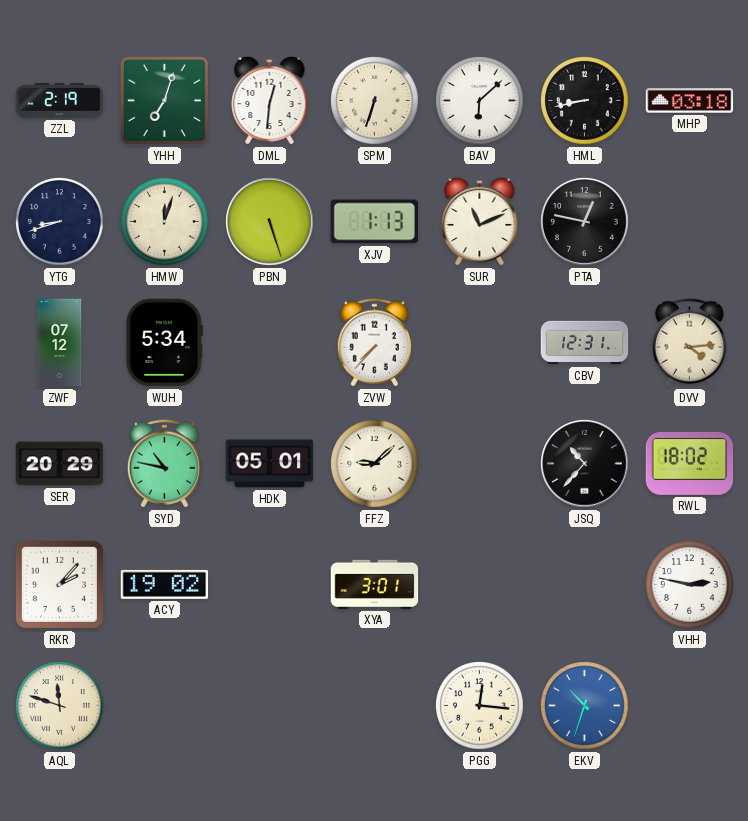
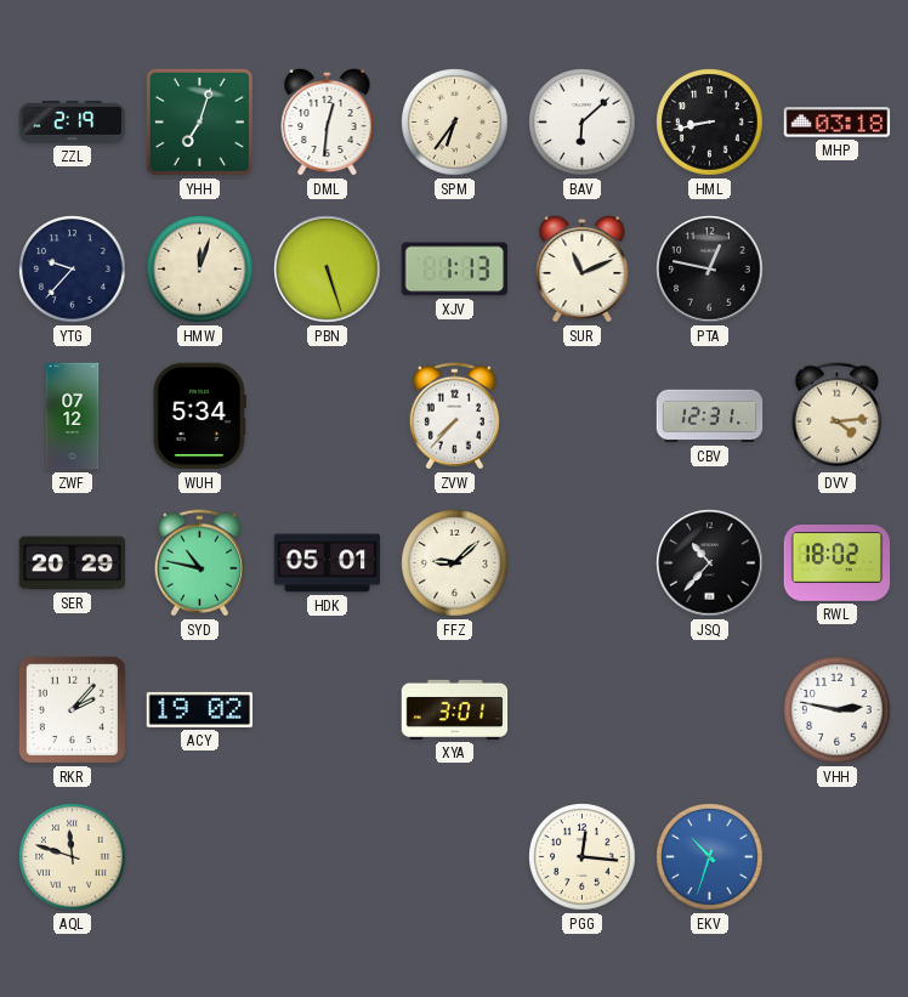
SPM: 6:33 -> 6:36 (455, 123)
YTG: 8:42 -> 9:37 (73, 270)
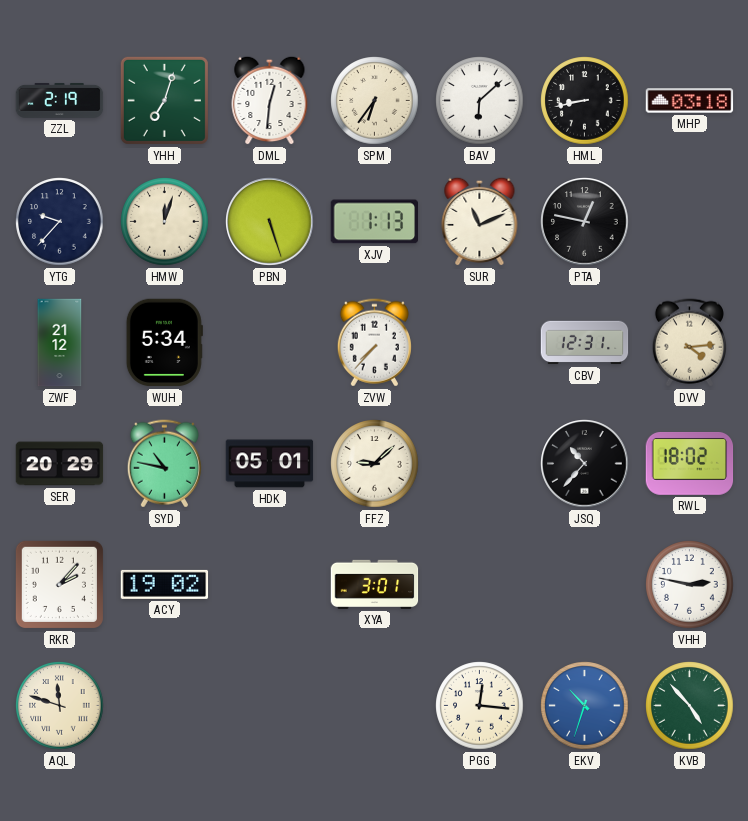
ZWF: 07:12 -> 21:12 (60, 343)
KVB: none -> 4:53 (690, 706)
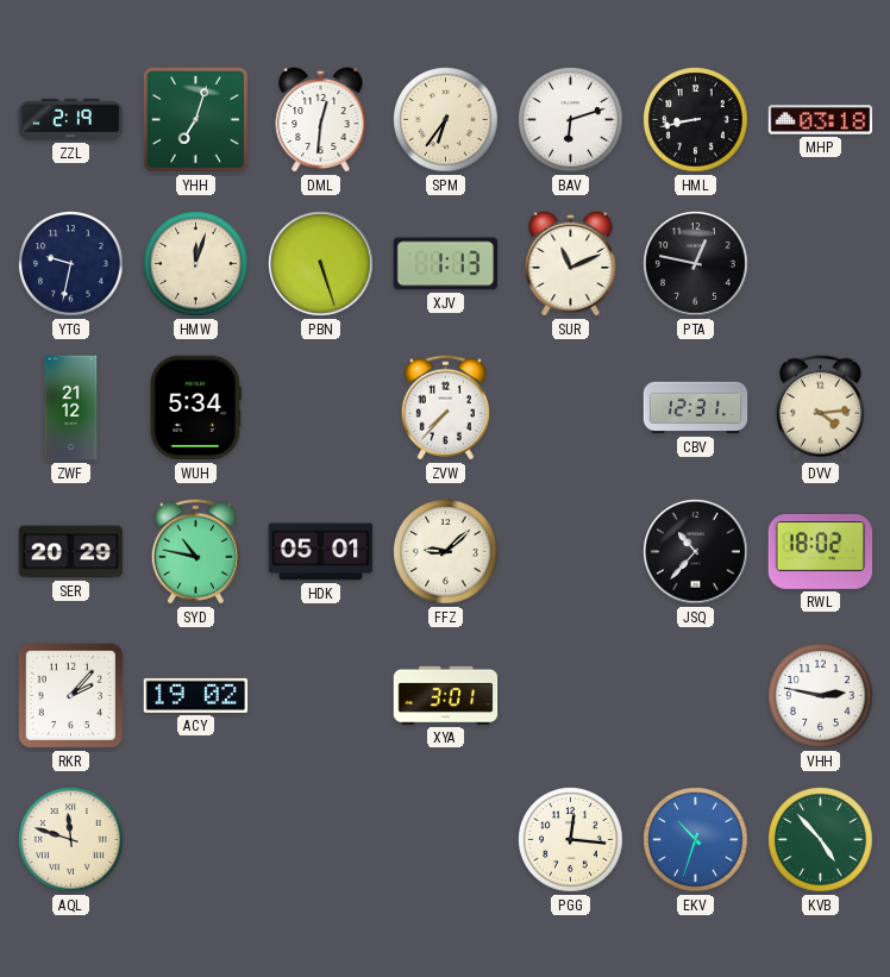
BAV: 6:08 -> 6:12 (571, 120)
YTG: 9:37 -> 9:32 (71, 264)
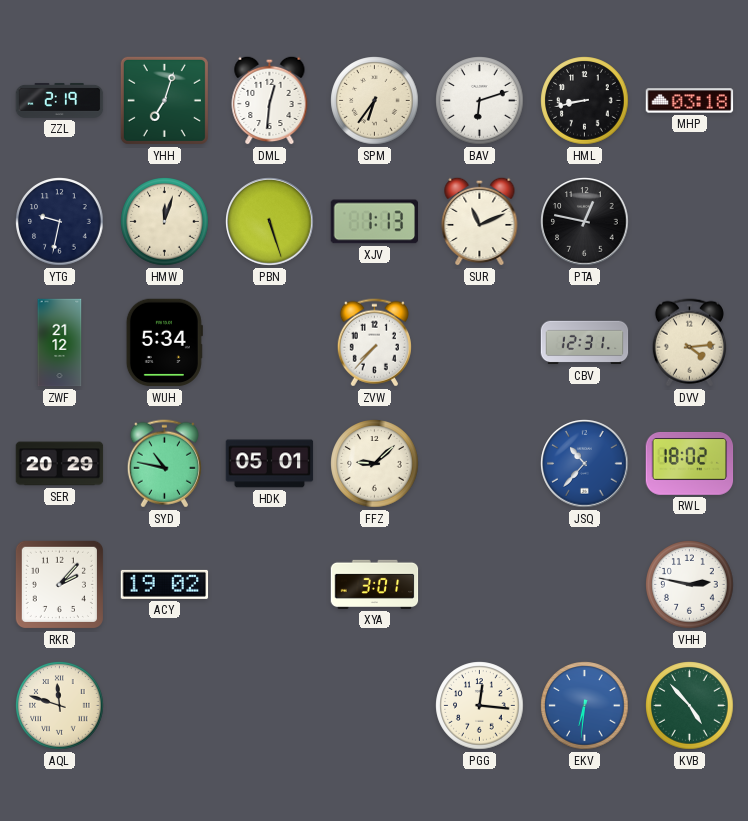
JSQ dial: black -> blue (585, 464)
EKV: 10:33 -> 6:31 (585, 706)
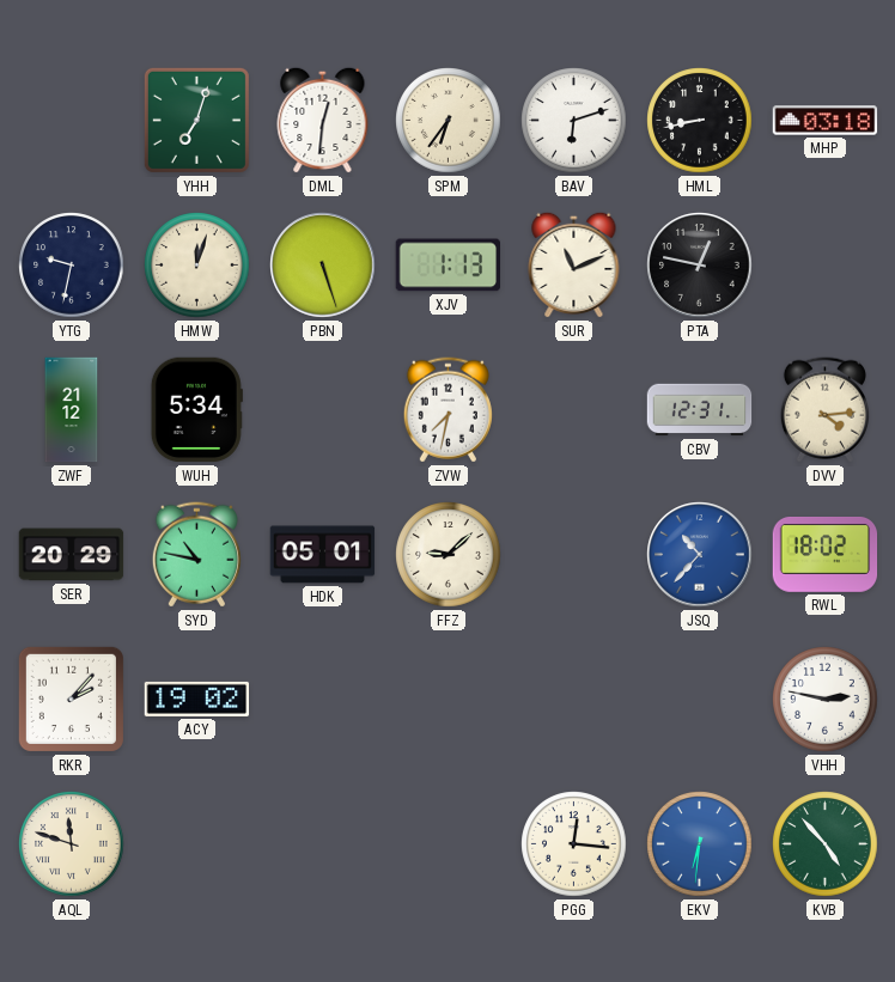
ZZL: 2:19 -> none (60, 100)
ZVW: 7:37 -> 7:32 (447, 410)
XYA: 3:01 -> none (375, 584)
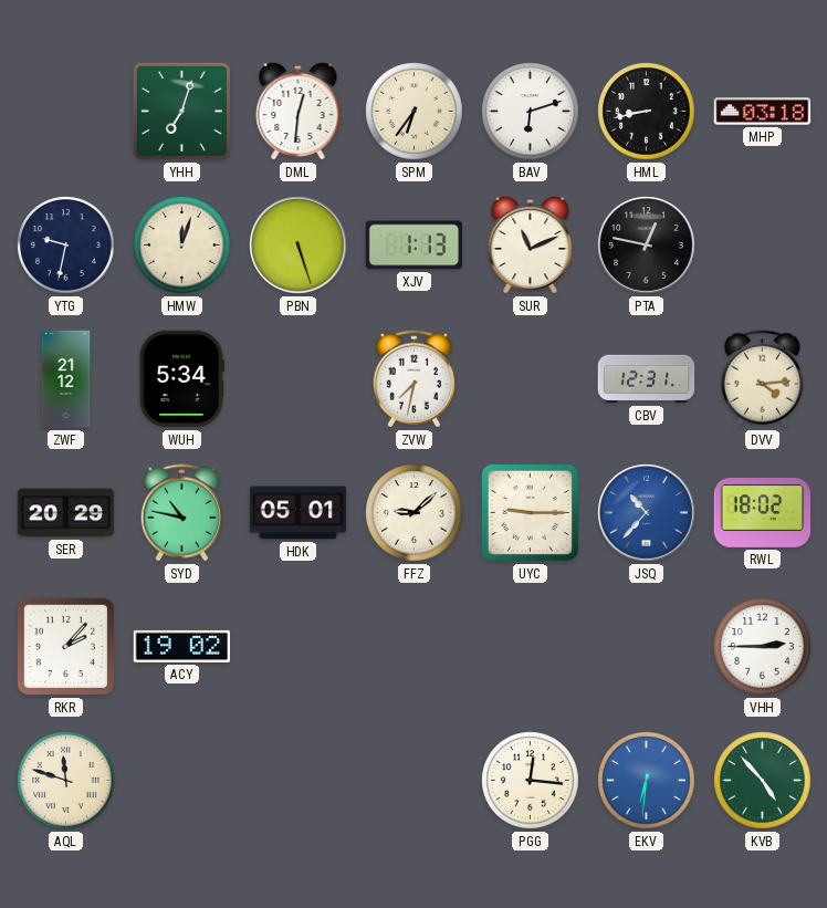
UYC: none -> 9:15 (530, 512)
VHH: 2:47 -> 2:45 (763, 647)
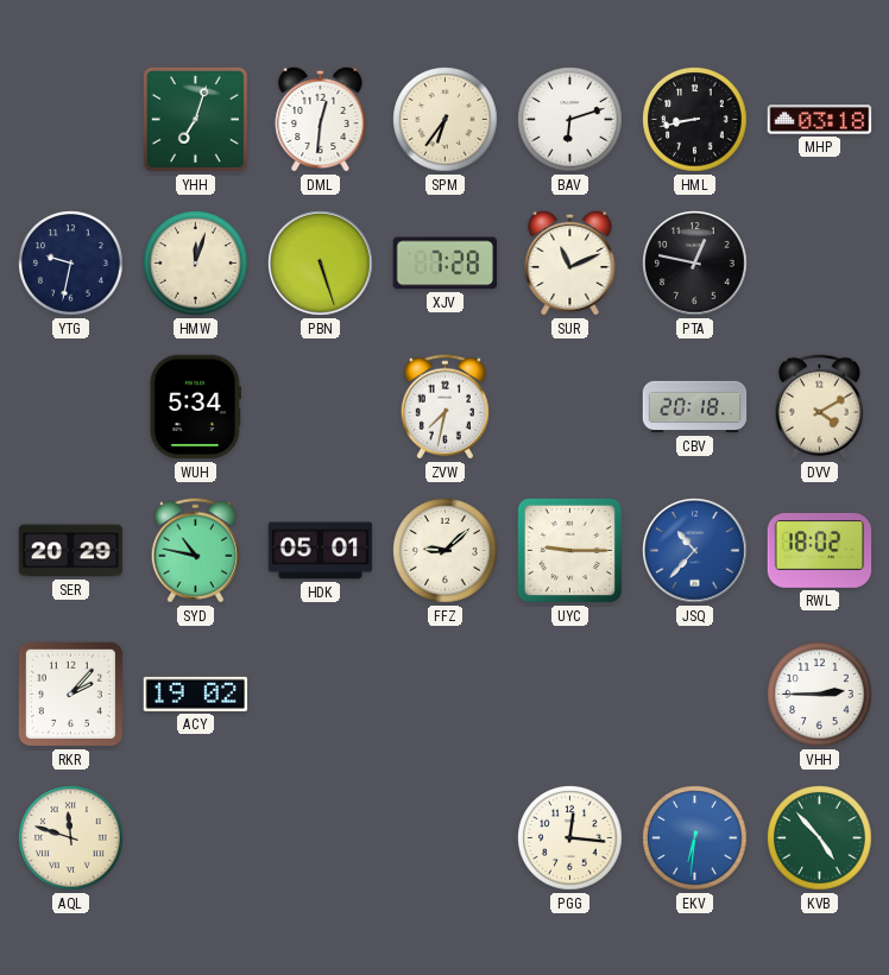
XJV: 1:13 -> 7:28 (446, 264)
ZWF: 21:12 -> none (66, 379)
CBV: 12:31 -> 20:18 (695, 407)
DVV: 4:14 -> 4:10 (819, 407)
